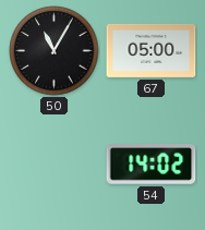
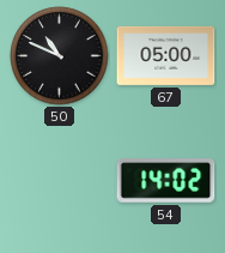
50: 11:05 -> 10:49 (60, 56)
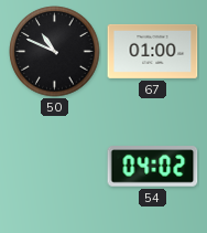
67: 05:00 -> 01:00 (153, 51)
54: 14:02 -> 04:02 (153, 167)
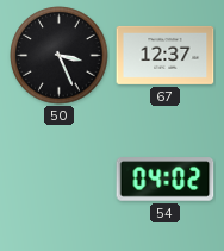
50: 10:49 -> 3:26 (60, 56)
67: 01:00 -> 12:37 (166, 55)
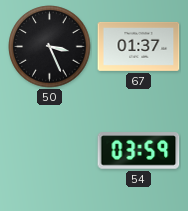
67: 12:37 -> 01:37 (139, 46)
54: 04:02 -> 03:59 (139, 151)
